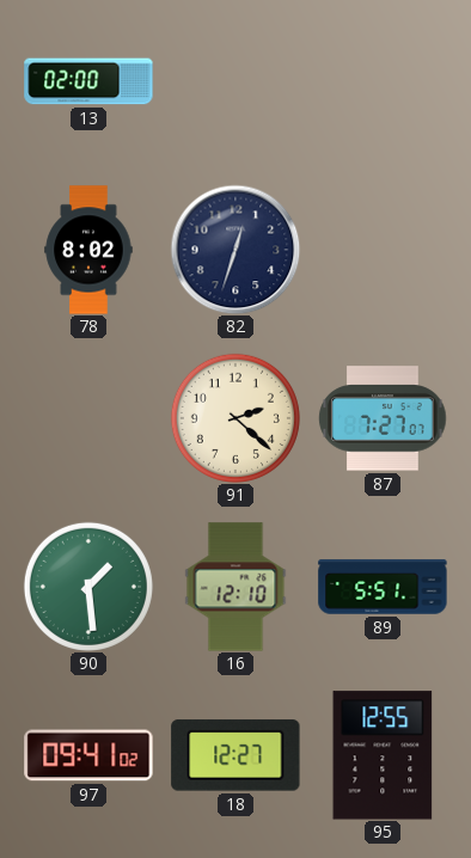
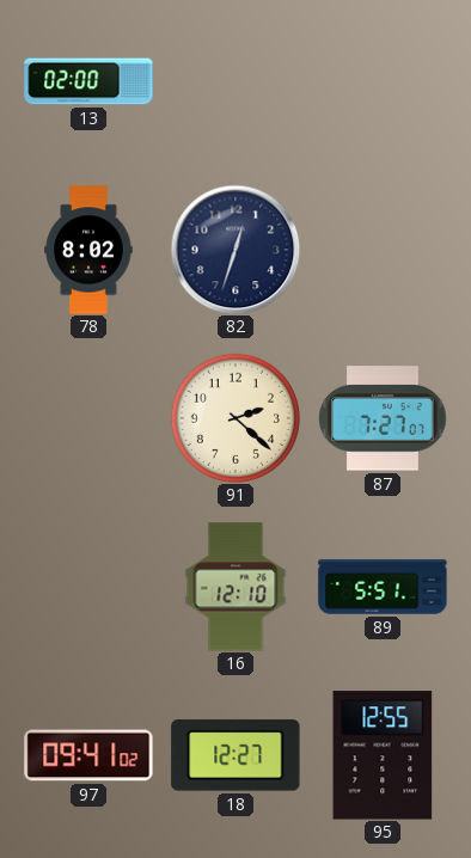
90: 1:29 -> none (88, 587)
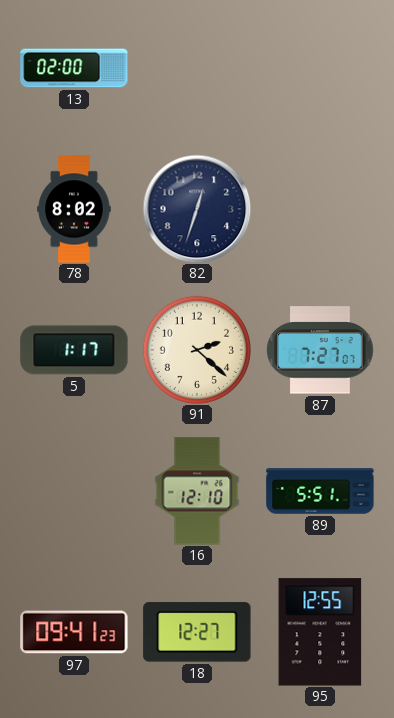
5: none -> 1:17 (74, 350)
97: 09:41:02 -> 09:41:23 (74, 632)
